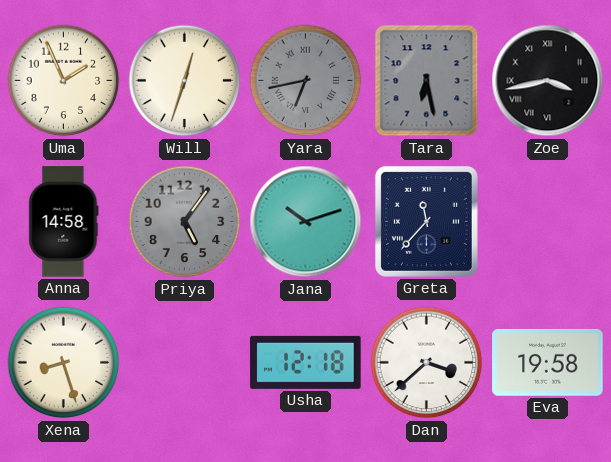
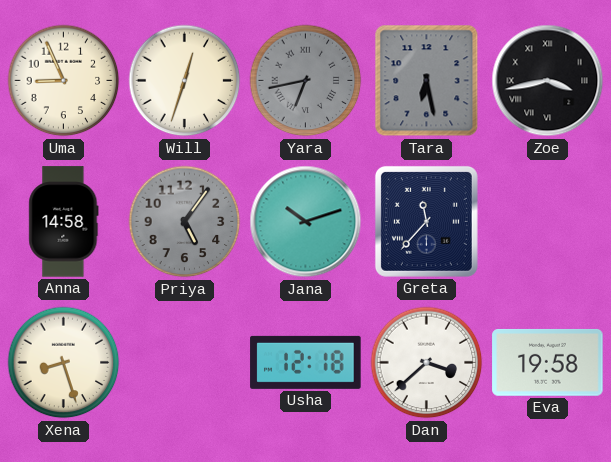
Uma: 1:56 -> 8:56 (64, 81)
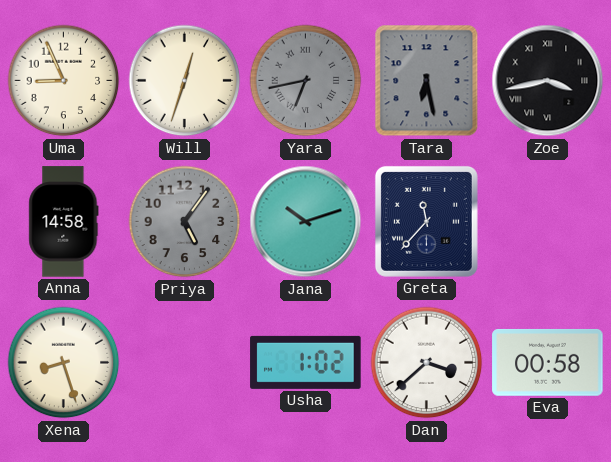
Usha: 12:18 -> 1:02 (306, 362)
Eva: 19:58 -> 00:58 (548, 363)
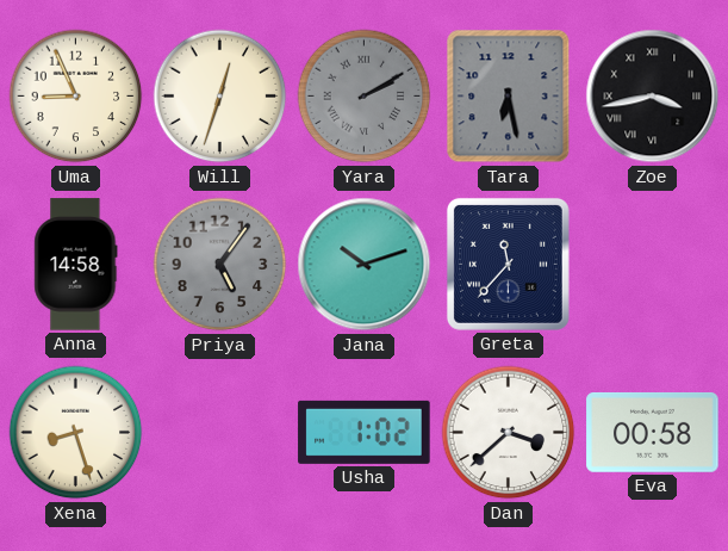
Yara: 6:43 -> 2:10 (365, 97)
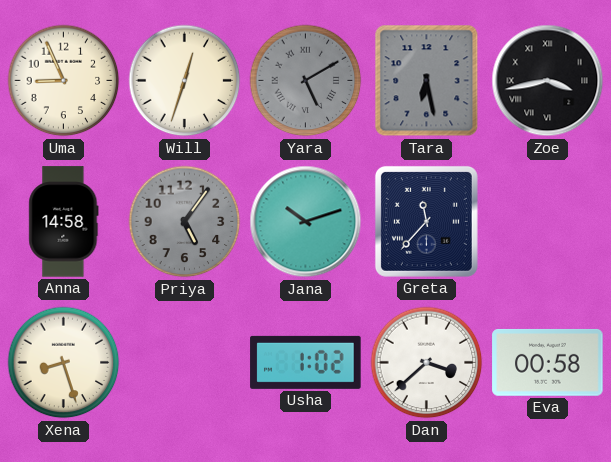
Yara: 2:10 -> 5:10 (306, 81)
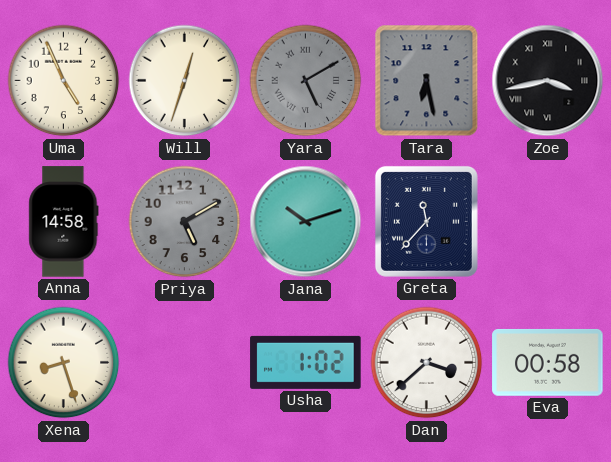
Uma: 8:56 -> 4:56 (64, 81)
Priya: 5:06 -> 5:10 (185, 222)
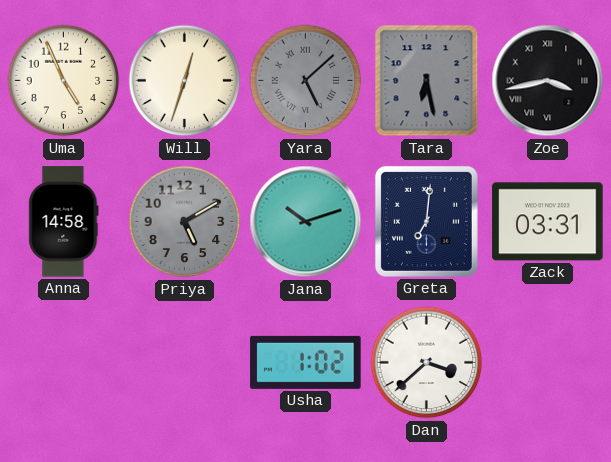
Yara: 5:10 -> 5:08 (306, 81)
Greta: 11:37 -> 7:01 (426, 221)
Zack: none -> 03:31 (548, 222)
Xena: 8:27 -> none (64, 363)
Eva: 00:58 -> none (548, 363)
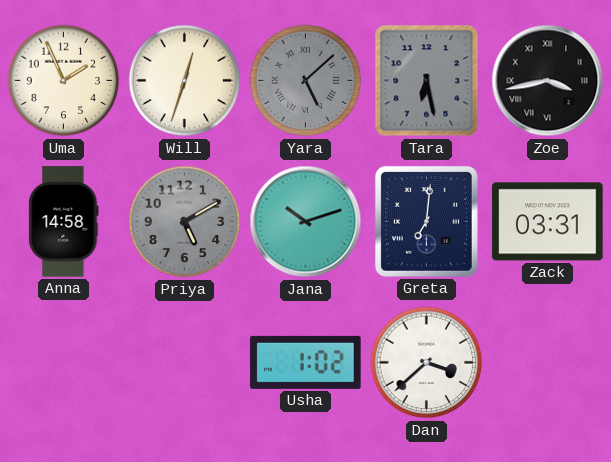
Uma: 4:56 -> 1:56 (64, 81)
